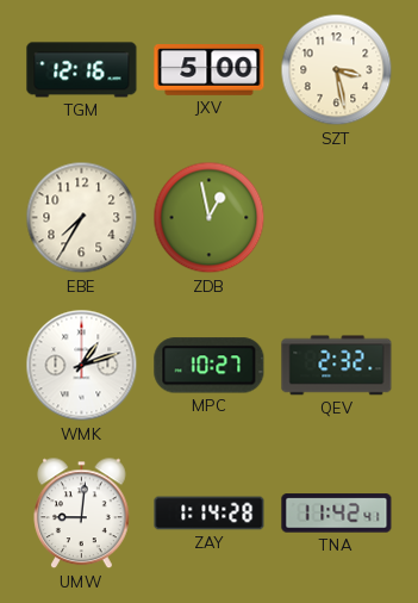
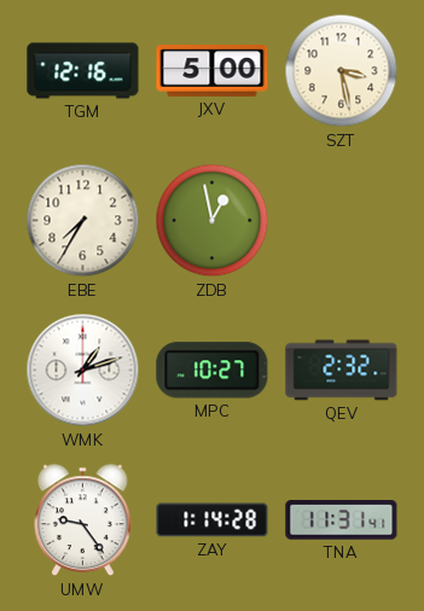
UMW: 9:01 -> 9:24 (83, 520)
TNA: 11:42 -> 11:31 (342, 520)
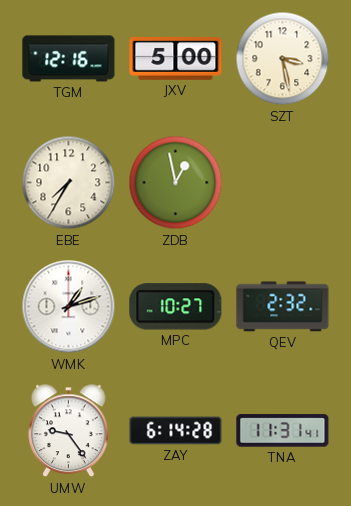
ZAY: 1:14 -> 6:14 (176, 431)
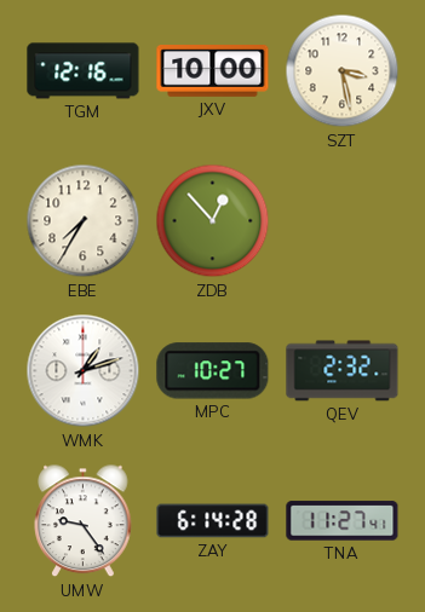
JXV: 5:00 -> 10:00 (213, 71)
ZDB: 12:58 -> 12:53 (213, 221)
TNA: 11:31 -> 11:27 (343, 521)
